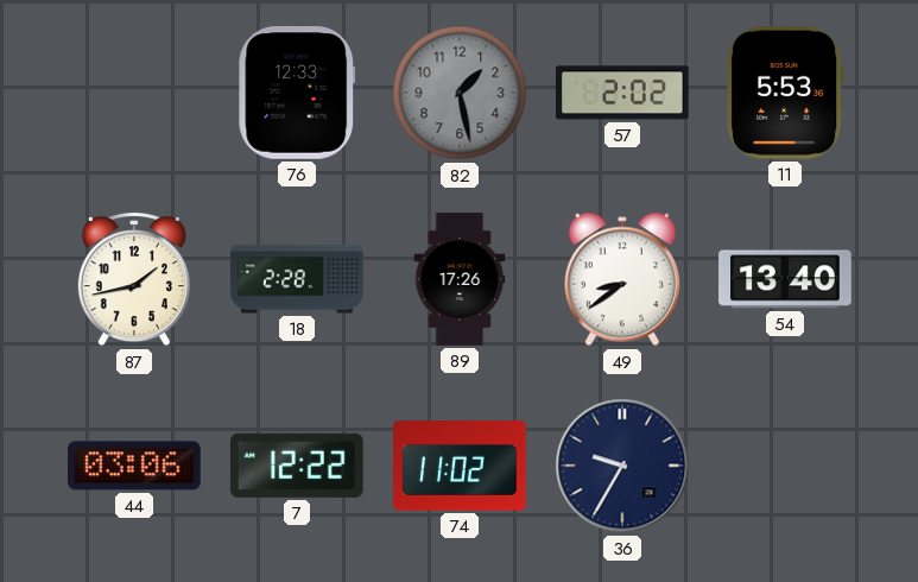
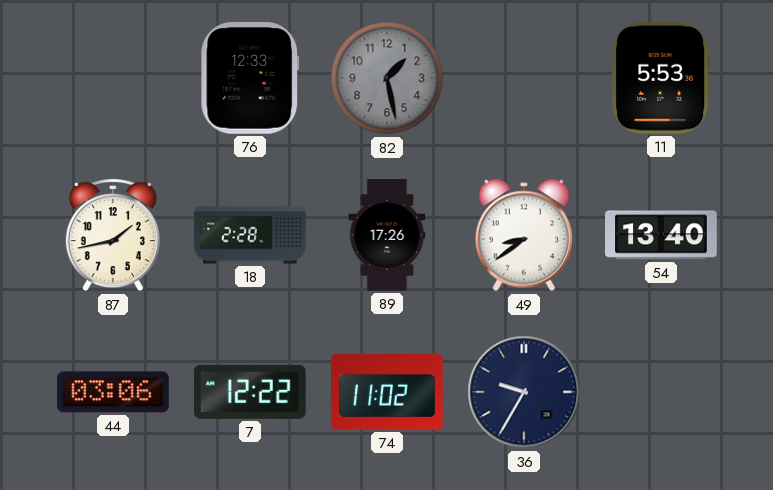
57: 2:02 -> none (622, 93)
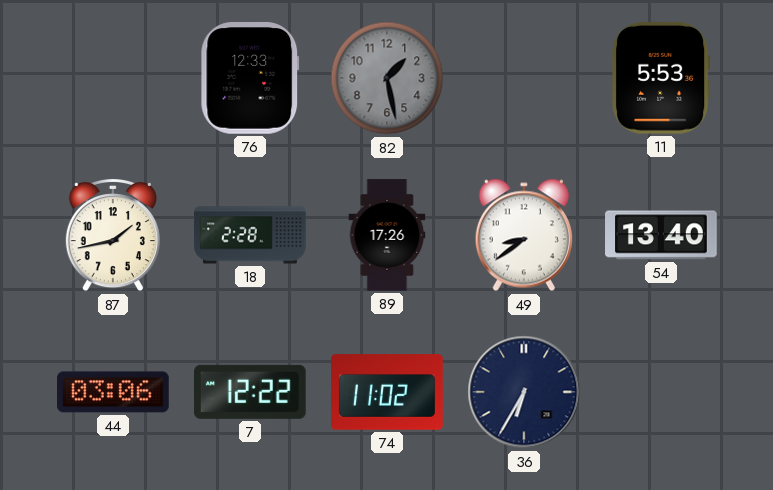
36: 9:35 -> 6:35 (524, 392)
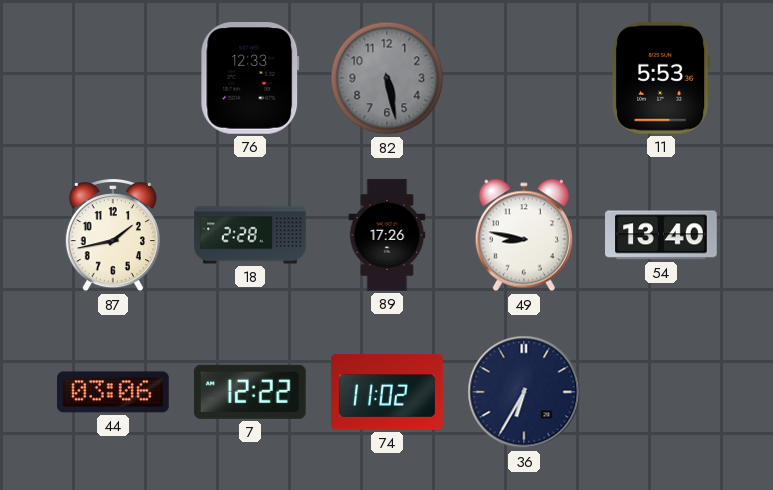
82: 1:28 -> 5:28 (387, 78)
49: 8:39 -> 8:47 (524, 235)
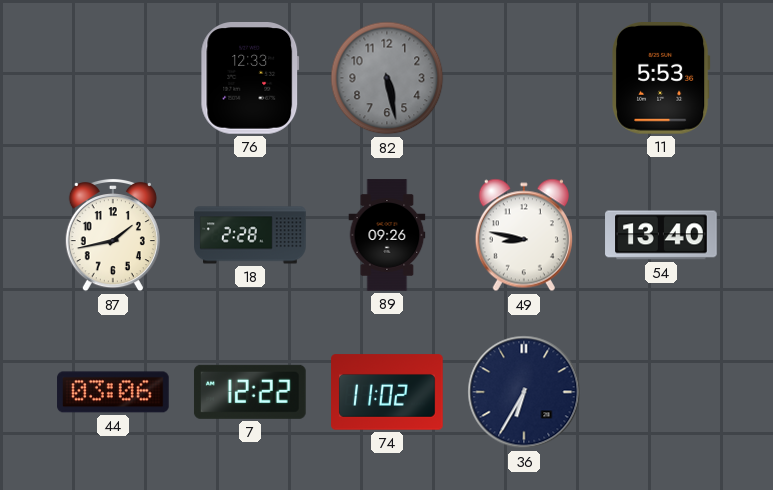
89: 17:26 -> 09:26 (387, 235)
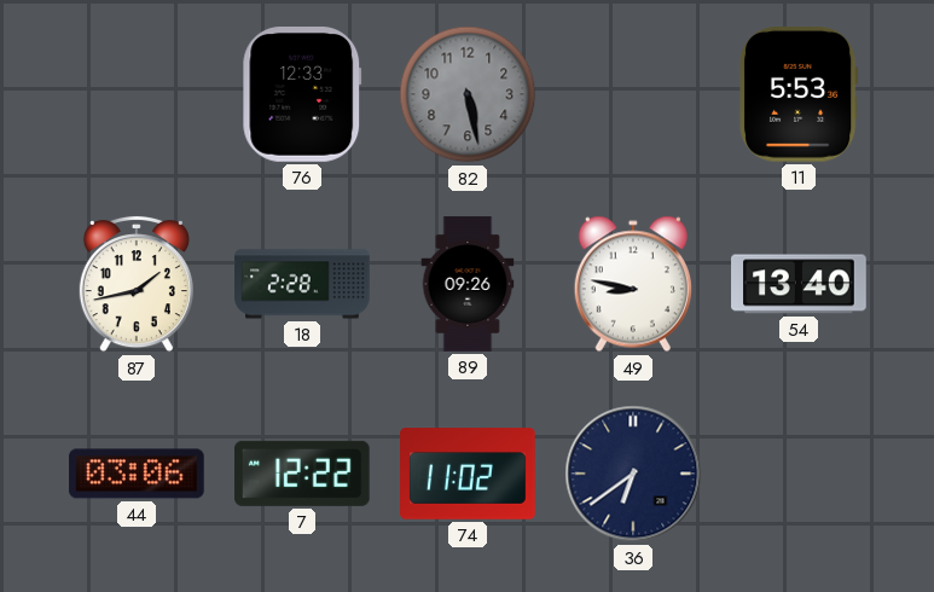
36: 6:35 -> 6:39 (633, 474)
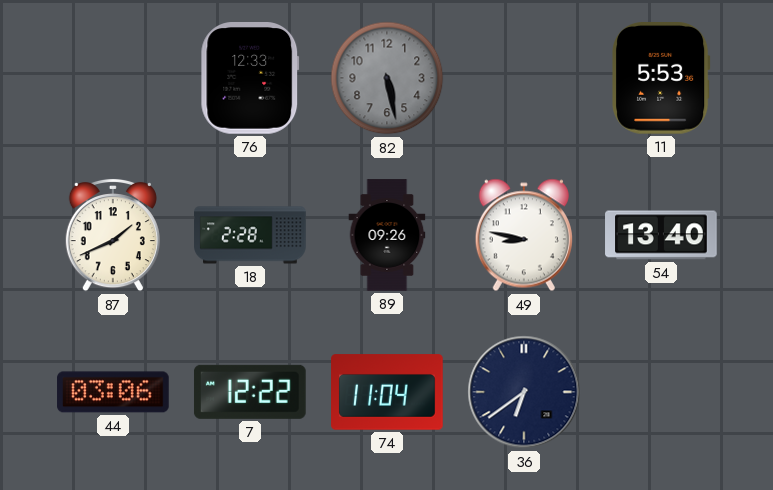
87: 1:43 -> 1:41 (113, 235)
74: 11:02 -> 11:04 (387, 392)
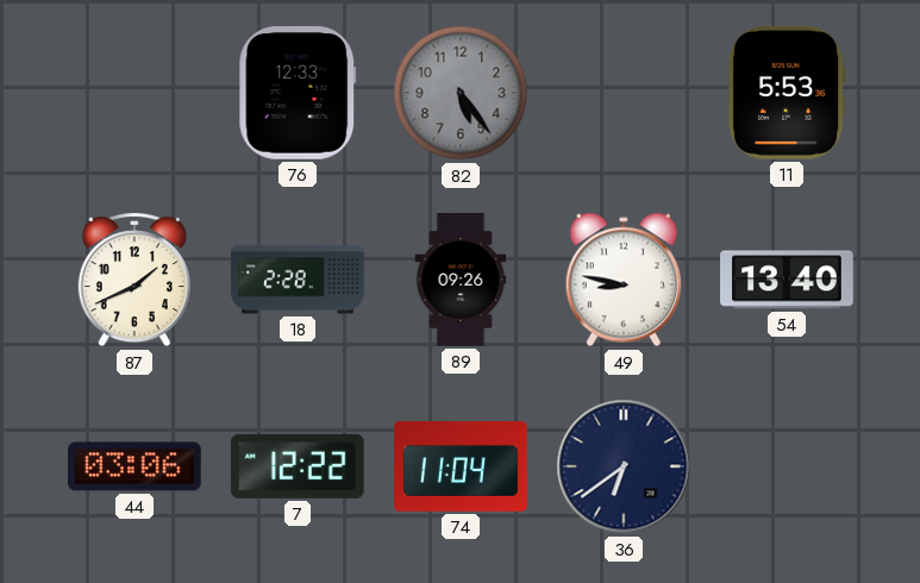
82: 5:28 -> 5:24 (461, 93)
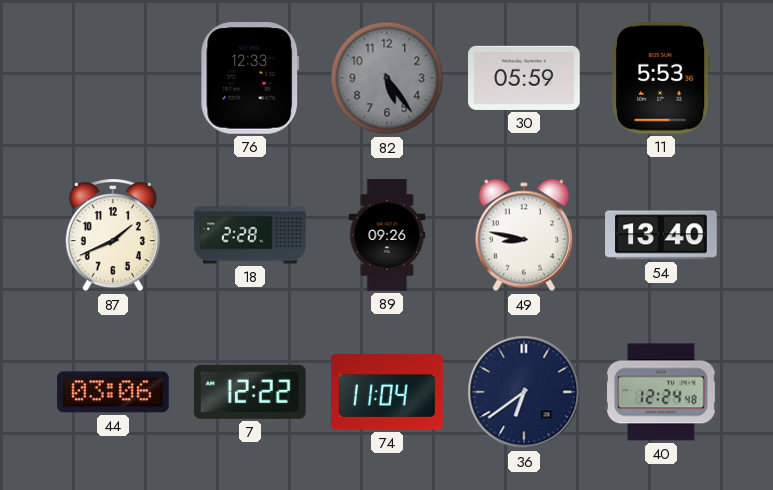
30: none -> 05:59 (524, 78)
40: none -> 12:24 (661, 392)
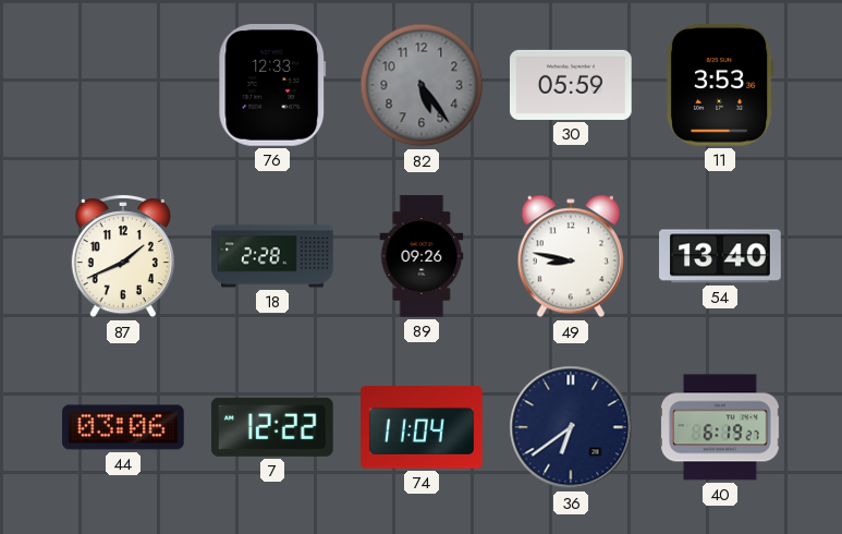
11: 5:53 -> 3:53 (720, 86)
40: 12:24 -> 6:19 (720, 427)
